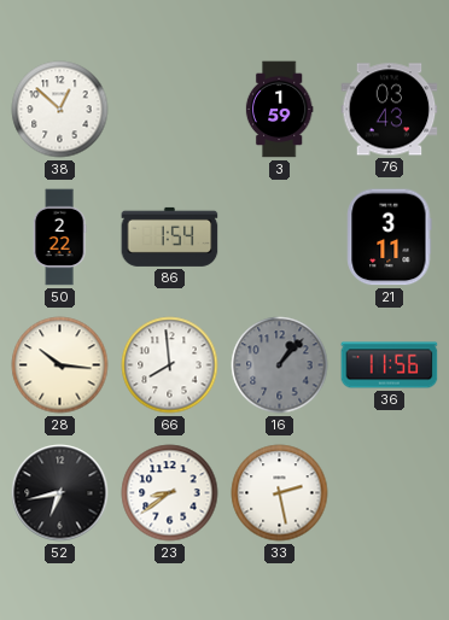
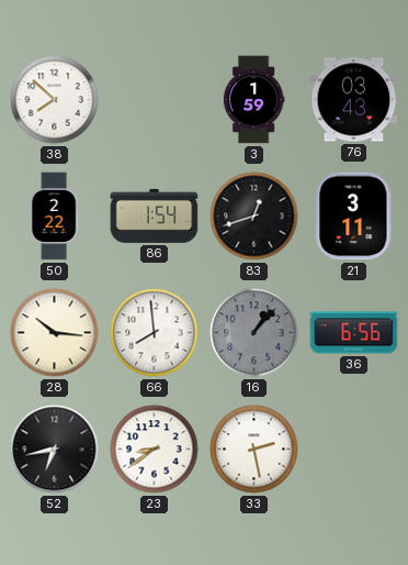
38: 12:52 -> 7:52 (55, 100)
83: none -> 12:42 (254, 217)
36: 11:56 -> 6:56 (354, 333)
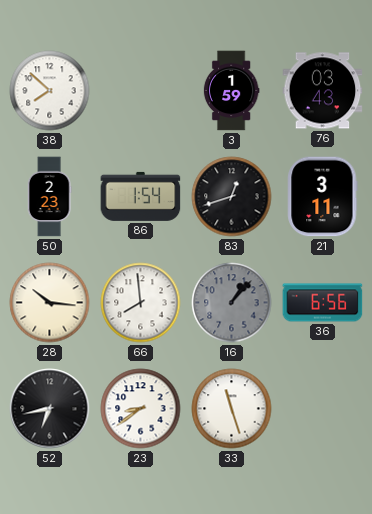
50: 2:22 -> 2:23 (49, 197)
33: 2:28 -> 11:27 (232, 409)
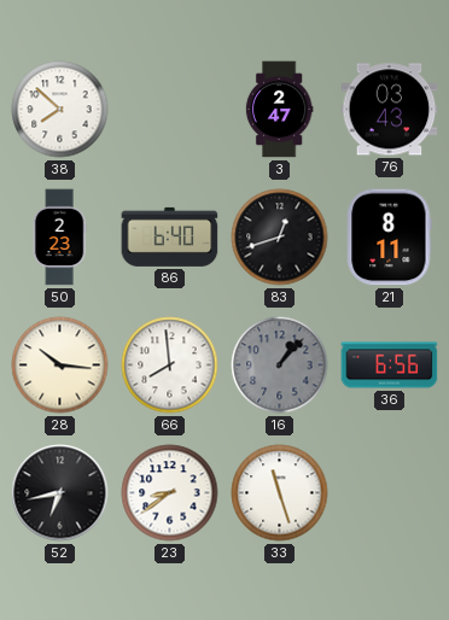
3: 1:59 -> 2:47 (279, 110)
86: 1:54 -> 6:40 (170, 236)
21: 3:11 -> 8:11 (390, 238)
